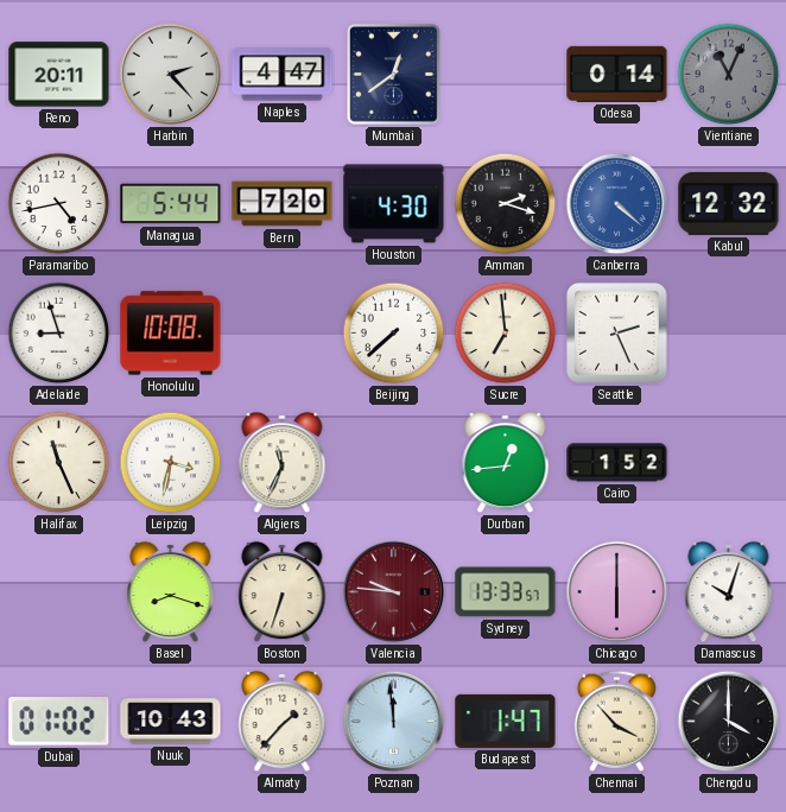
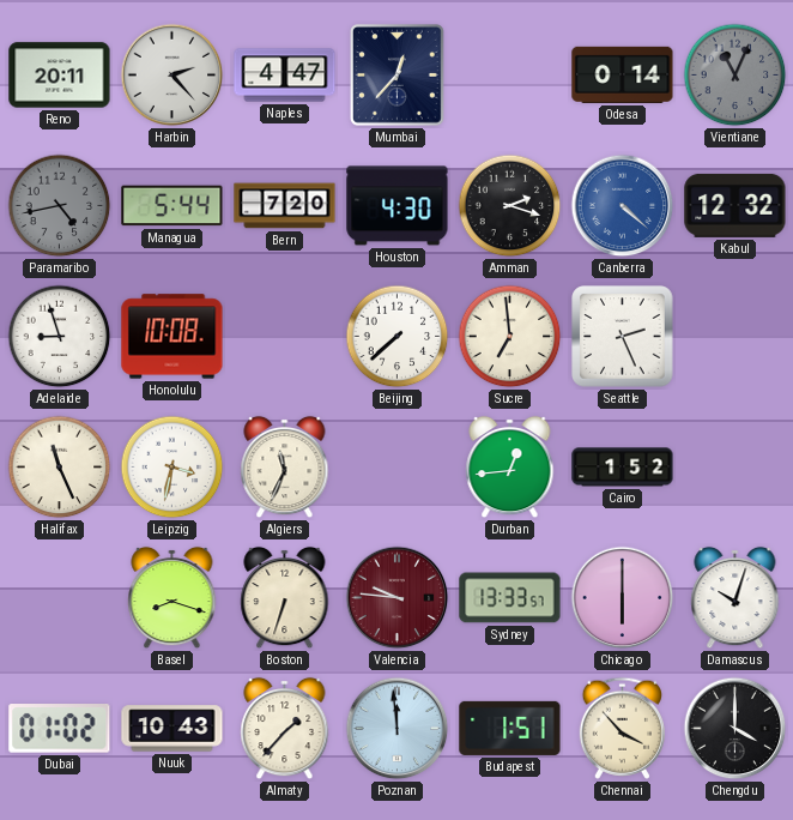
Mumbai: 12:39 -> 12:37 (398, 76)
Paramaribo dial: white -> grey (60, 206)
Budapest: 1:47 -> 1:51 (510, 728)
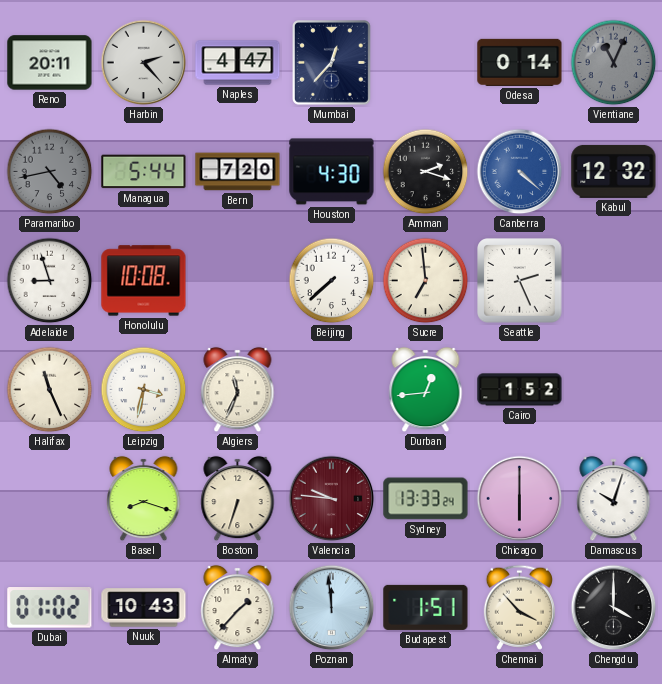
Sydney: 13:33:57 -> 13:33:24 (426, 499)
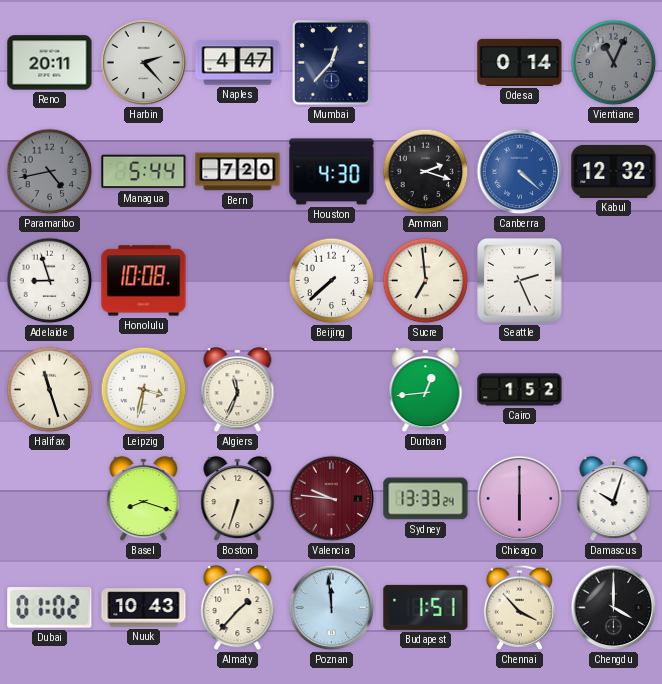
Halifax: 11:26 -> 11:27 (50, 390)
